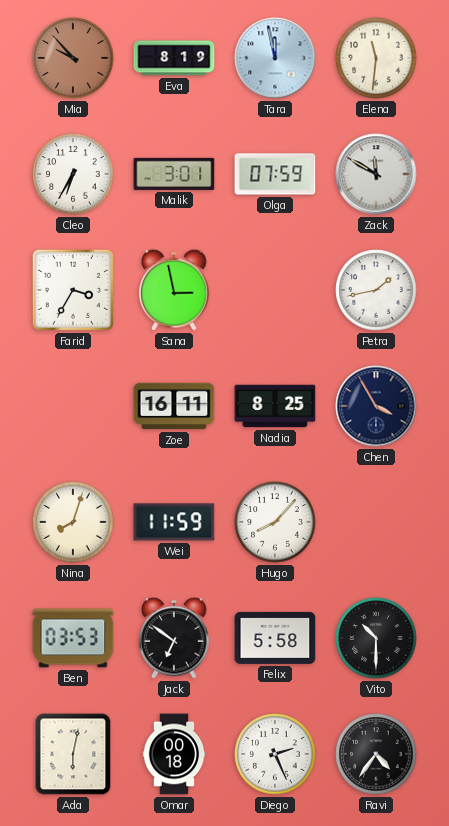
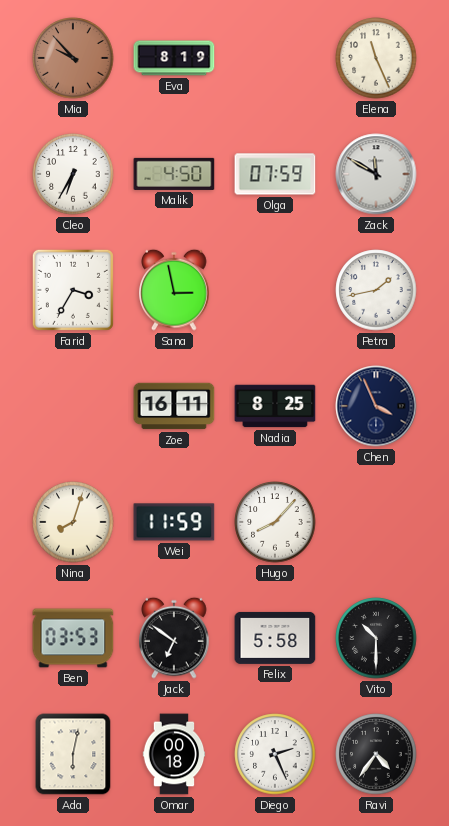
Tara: 11:58 -> none (275, 58)
Elena: 11:31 -> 11:26 (376, 58)
Malik: 3:01 -> 4:50 (174, 174)
Chen: 3:55 -> 3:56 (376, 406)
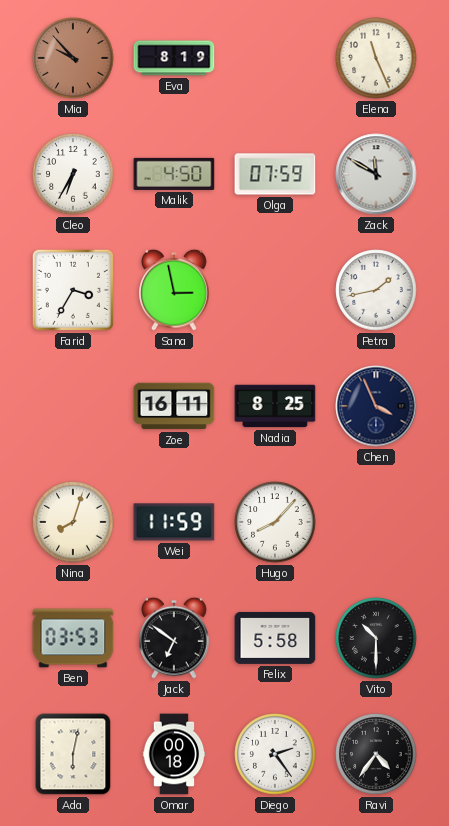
Diego: 2:26 -> 2:24 (275, 754)
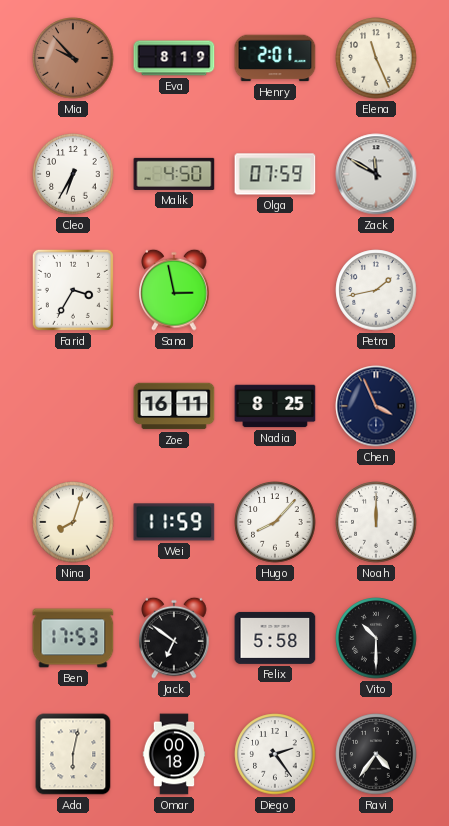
Henry: none -> 2:01 (275, 58)
Noah: none -> 12:00 (376, 522)
Ben: 03:53 -> 17:53 (73, 638)
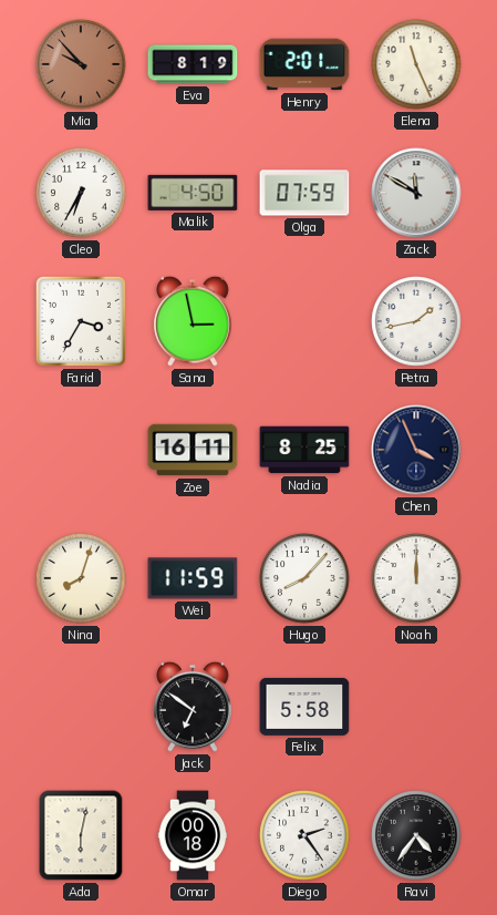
Ben: 17:53 -> none (73, 638)
Vito: 10:30 -> none (376, 638)
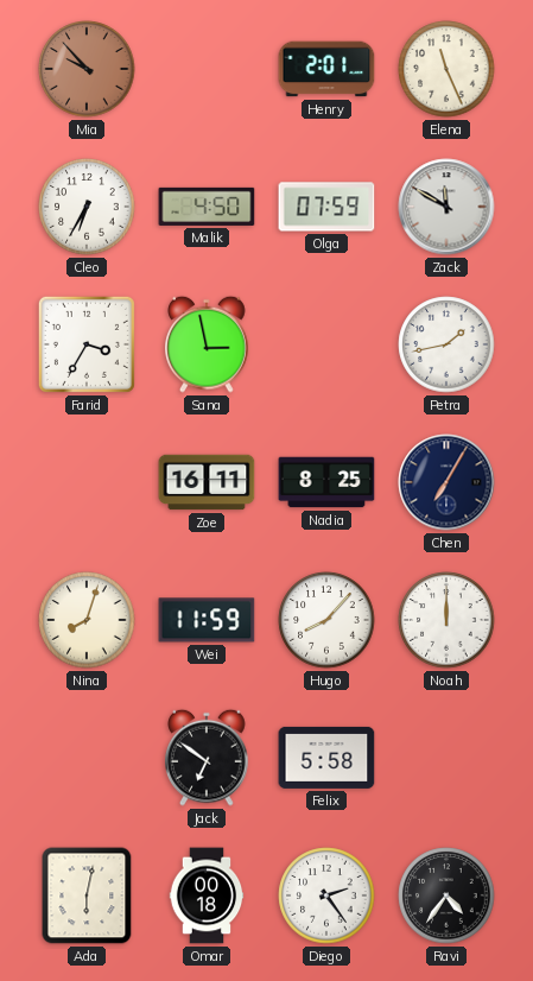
Eva: 8:19 -> none (193, 64)
Chen: 3:56 -> 7:05 (446, 482)
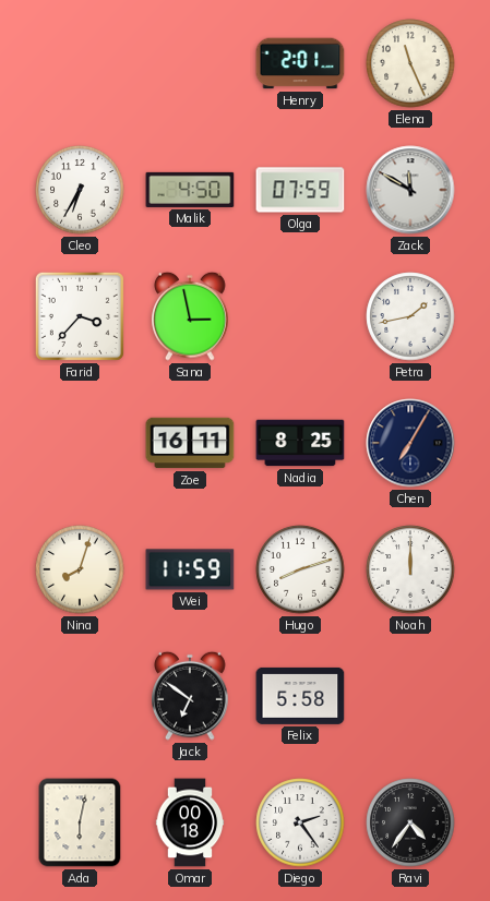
Mia: 9:53 -> none (87, 69)
Farid: 3:35 -> 3:37 (80, 316)
Hugo: 8:07 -> 8:12 (300, 569)
